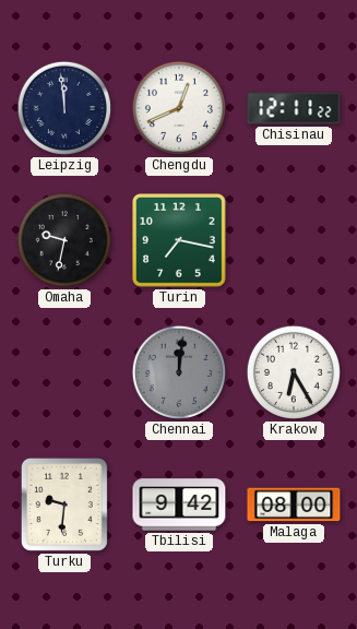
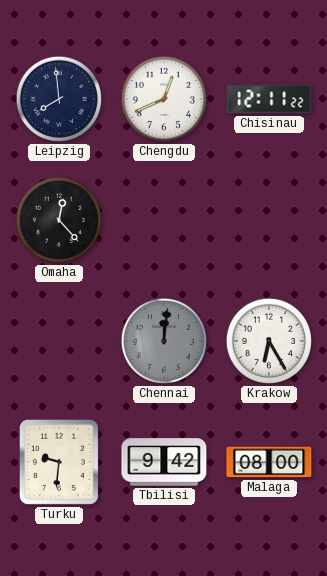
Leipzig: 11:59 -> 7:59 (59, 99)
Omaha: 9:32 -> 12:23 (59, 220)
Turin: 7:17 -> none (180, 241)
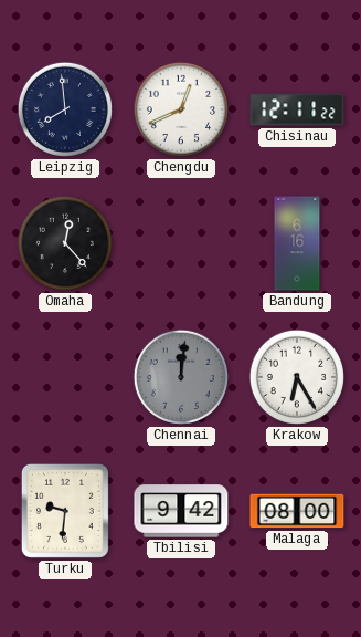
Bandung: none -> 6:16 (297, 243)
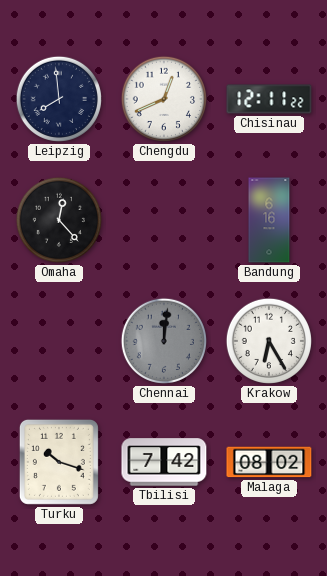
Turku: 9:31 -> 10:18 (59, 462)
Tbilisi: 9:42 -> 7:42 (164, 462)
Malaga: 08:00 -> 08:02 (269, 462)
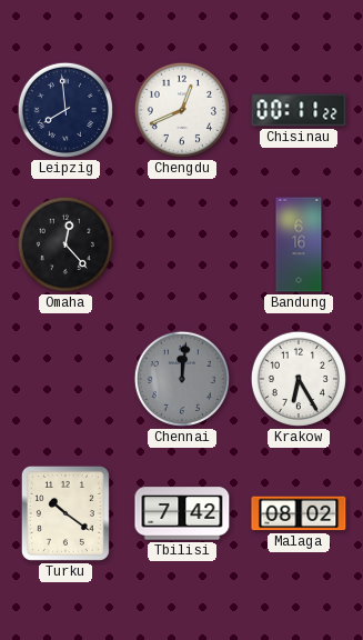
Chisinau: 12:11 -> 00:11 (299, 110)
Turku: 10:18 -> 10:21 (65, 513)
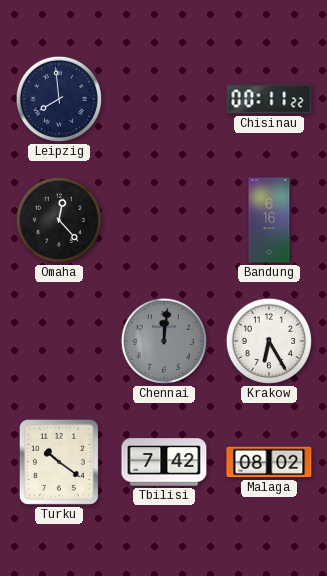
Chengdu: 12:41 -> none (182, 110)
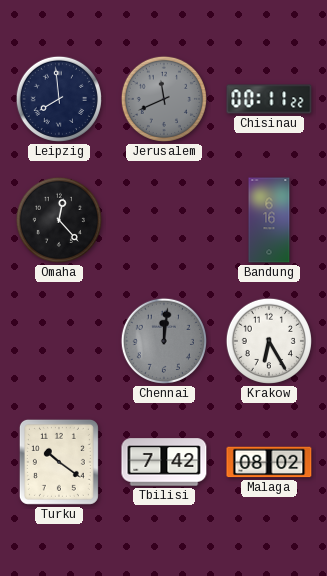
Jerusalem: none -> 11:41 (164, 99)
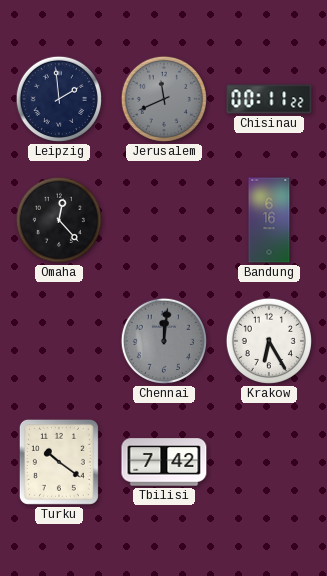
Leipzig: 7:59 -> 1:59 (59, 99)
Malaga: 08:02 -> none (269, 462)
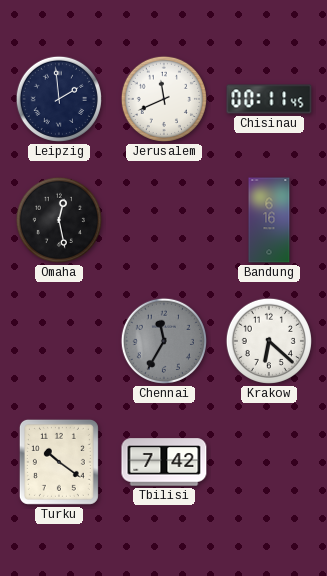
Jerusalem dial: grey -> white (164, 99)
Chisinau: 00:11:22 -> 00:11:45 (269, 99)
Omaha: 12:23 -> 12:28 (59, 220)
Chennai: 12:01 -> 11:35 (164, 341)
Krakow: 6:25 -> 6:22 (269, 341)
